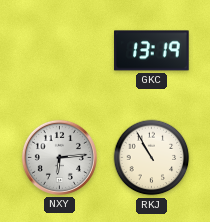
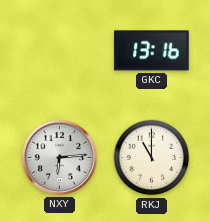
GKC: 13:19 -> 13:16 (152, 51)
RKJ: 10:55 -> 11:00 (152, 158)
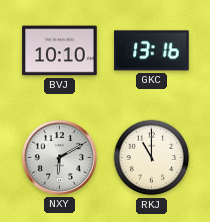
BVJ: none -> 10:10 (60, 51)
NXY: 6:14 -> 6:10 (59, 157)
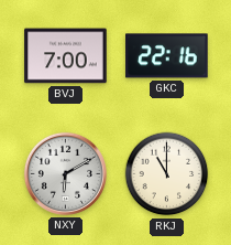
BVJ: 10:10 -> 7:00 (66, 56)
GKC: 13:16 -> 22:16 (167, 56)
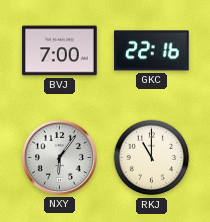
NXY: 6:10 -> 6:06 (59, 157)
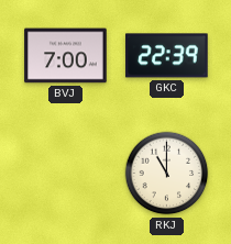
GKC: 22:16 -> 22:39 (167, 56)
NXY: 6:06 -> none (59, 157)
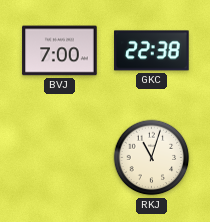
GKC: 22:39 -> 22:38 (152, 51)
RKJ: 11:00 -> 11:03 (152, 158)
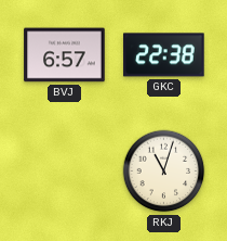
BVJ: 7:00 -> 6:57 (65, 55)
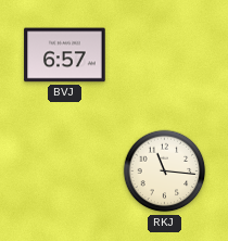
GKC: 22:38 -> none (164, 55)
RKJ: 11:03 -> 11:16 (165, 172)
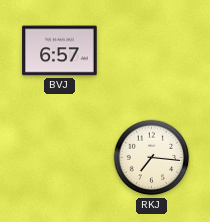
RKJ: 11:16 -> 7:16 (152, 158)
